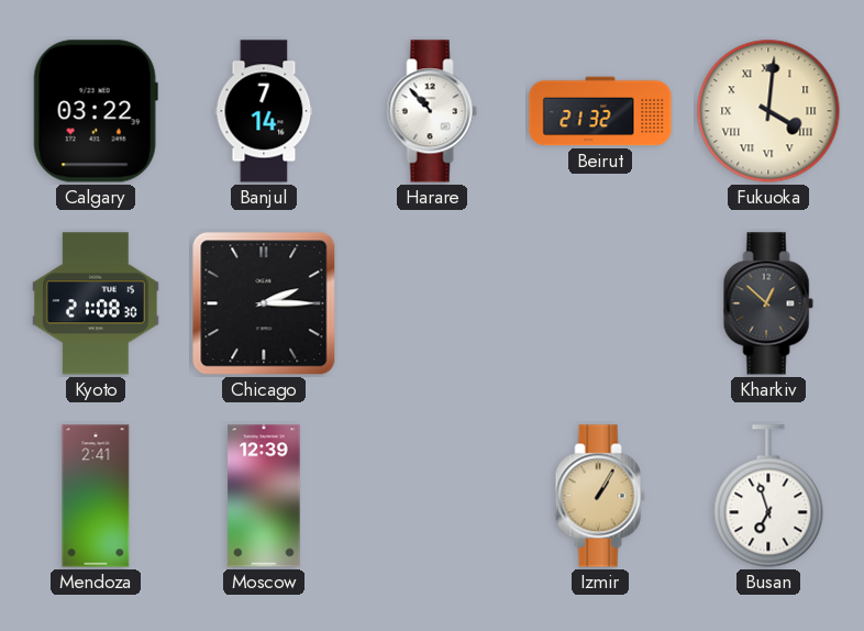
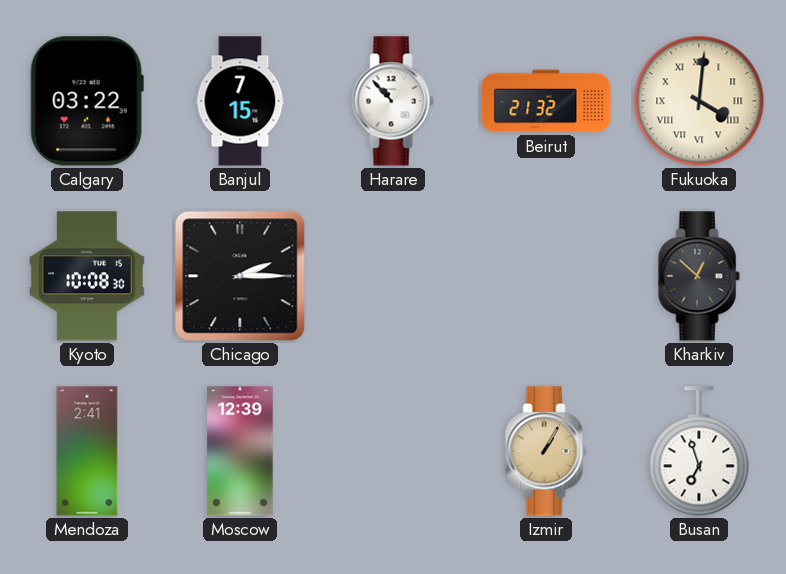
Banjul: 7:14 -> 7:15 (240, 101)
Kyoto: 21:08 -> 10:08 (87, 276)
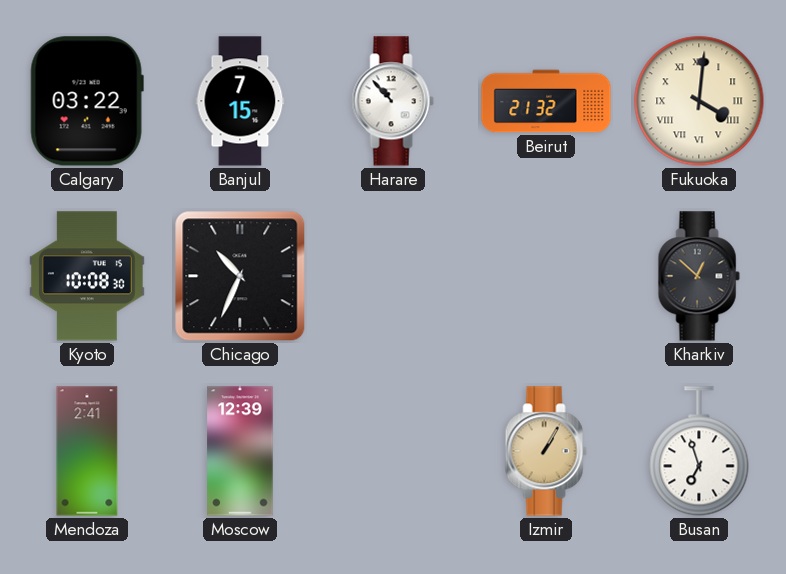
Chicago: 2:15 -> 10:34 (240, 276)
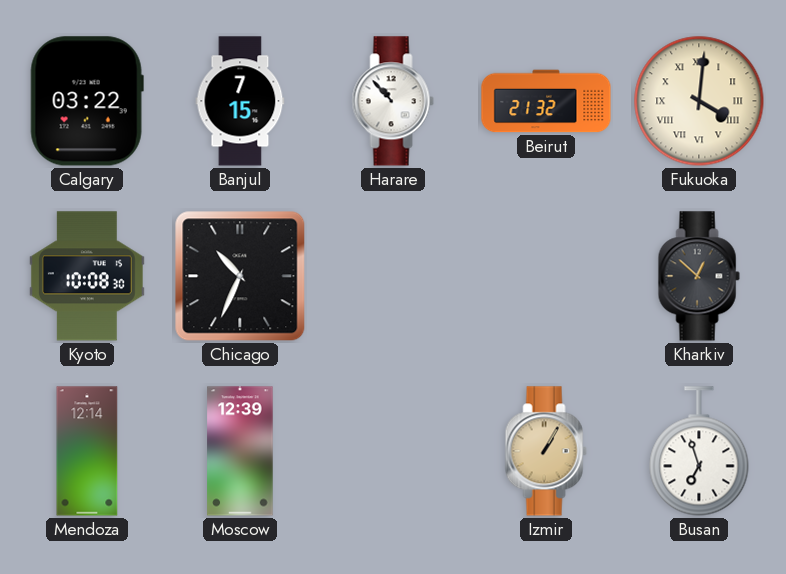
Mendoza: 2:41 -> 12:14 (87, 451)
